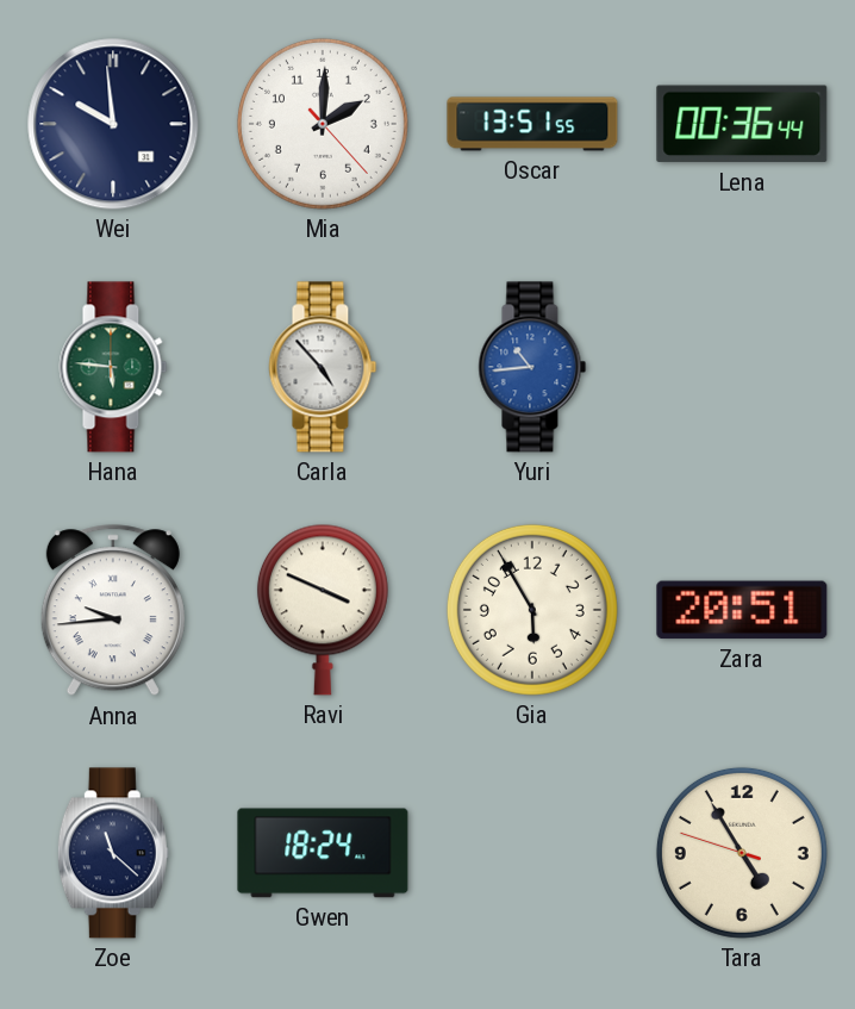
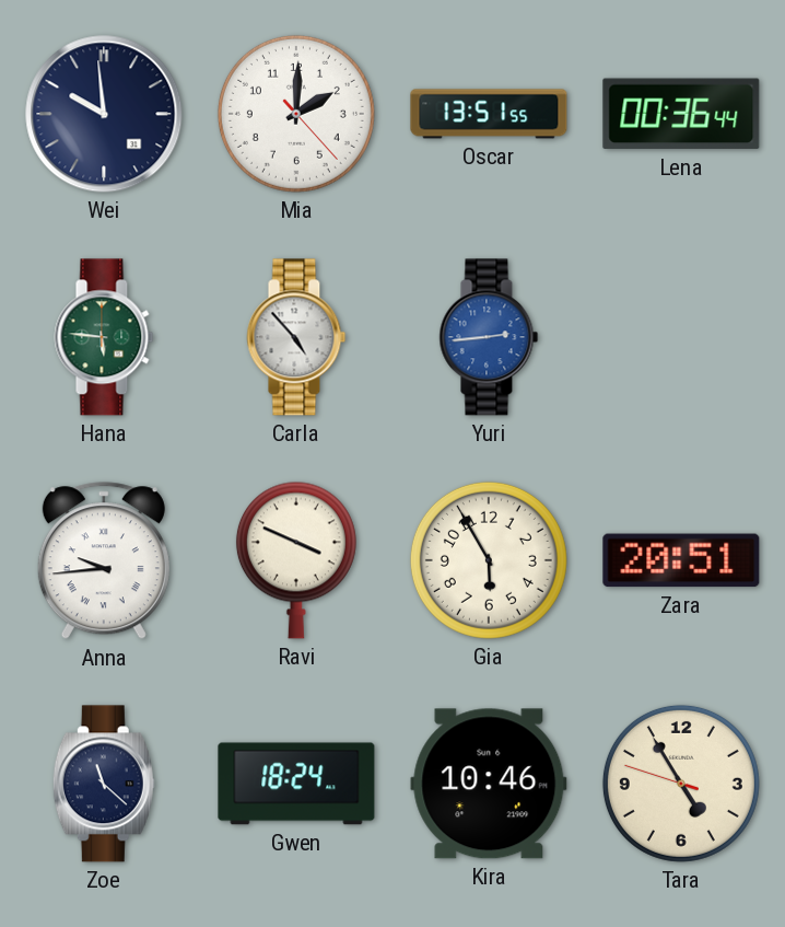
Yuri: 10:44 -> 2:44 (489, 337)
Kira: none -> 10:46 (489, 784)
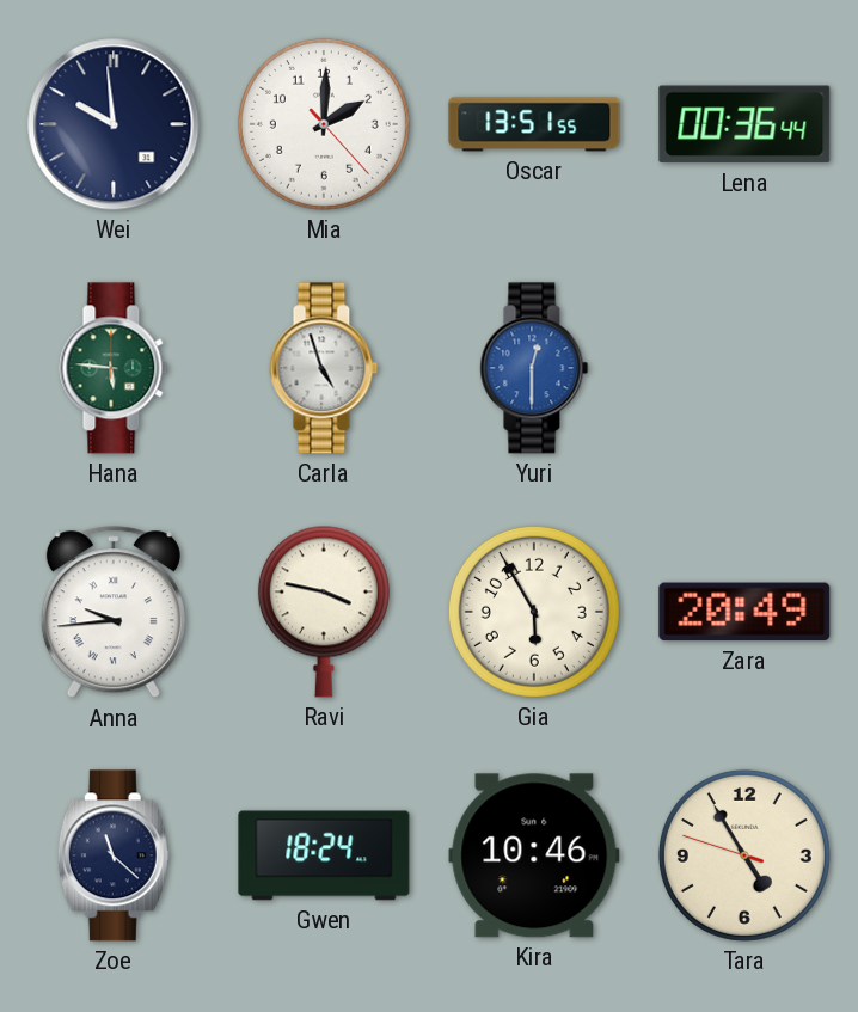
Carla: 4:53 -> 4:57 (324, 368)
Yuri: 2:44 -> 12:30 (534, 368)
Ravi: 3:49 -> 3:47 (324, 612)
Zara: 20:51 -> 20:49 (744, 612)
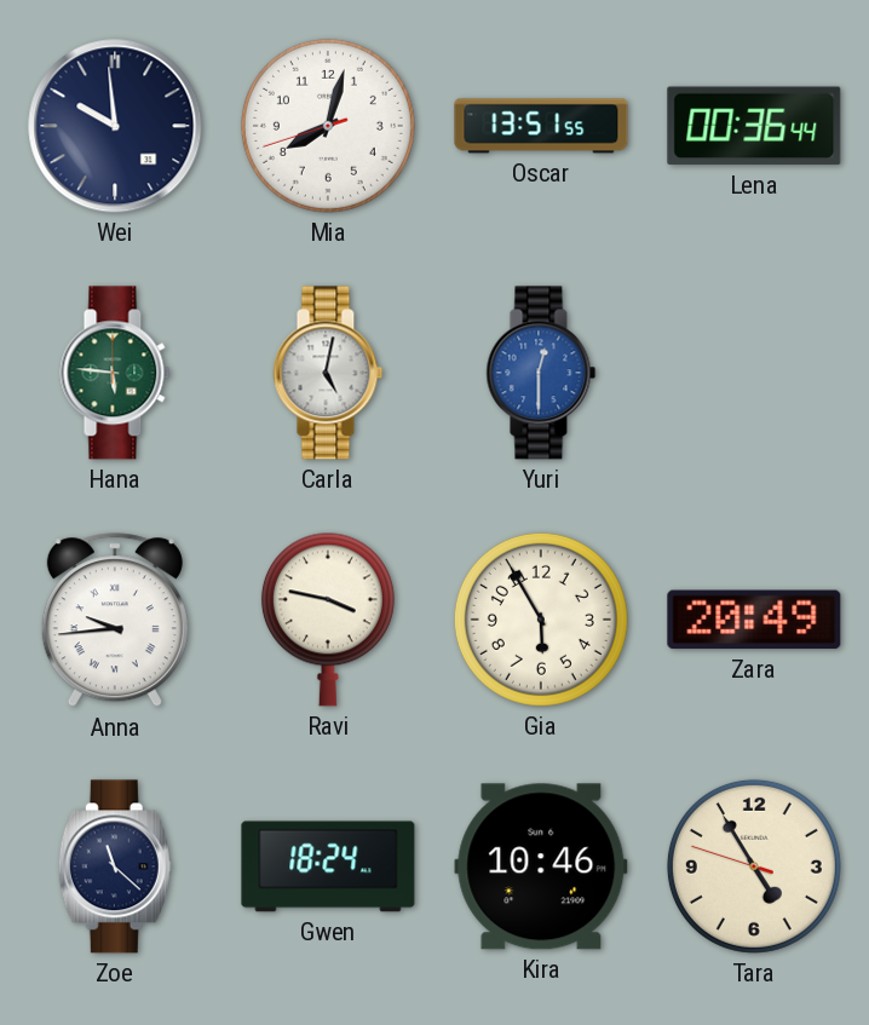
Mia: 2:00 -> 8:02 (328, 126)
Carla: 4:57 -> 5:02 (328, 373)
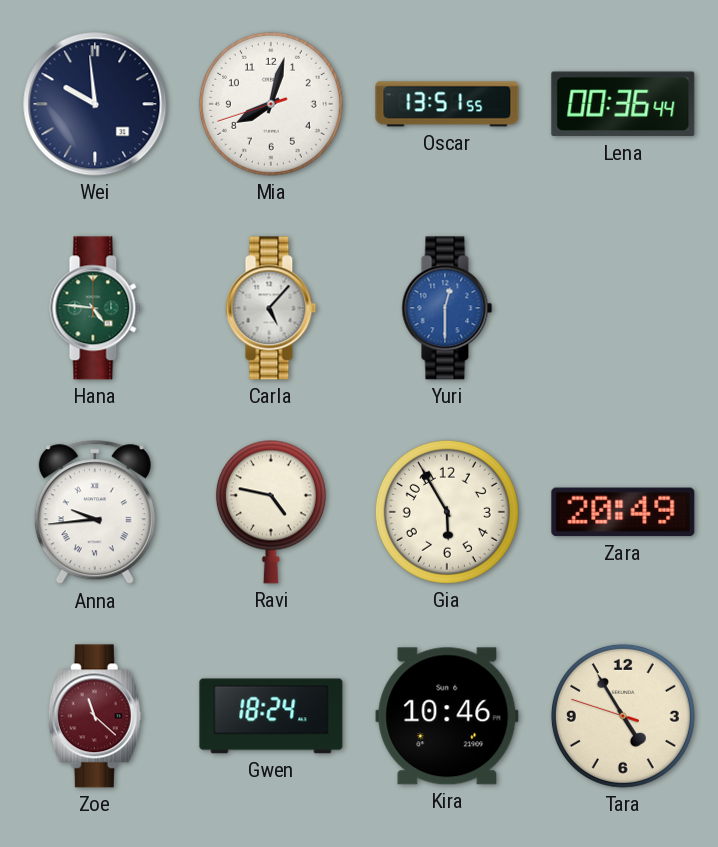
Hana: 5:46 -> 4:46 (95, 308)
Carla: 5:02 -> 5:07 (271, 308)
Ravi: 3:47 -> 4:47 (271, 512)
Zoe dial: navy -> burgundy (95, 716)
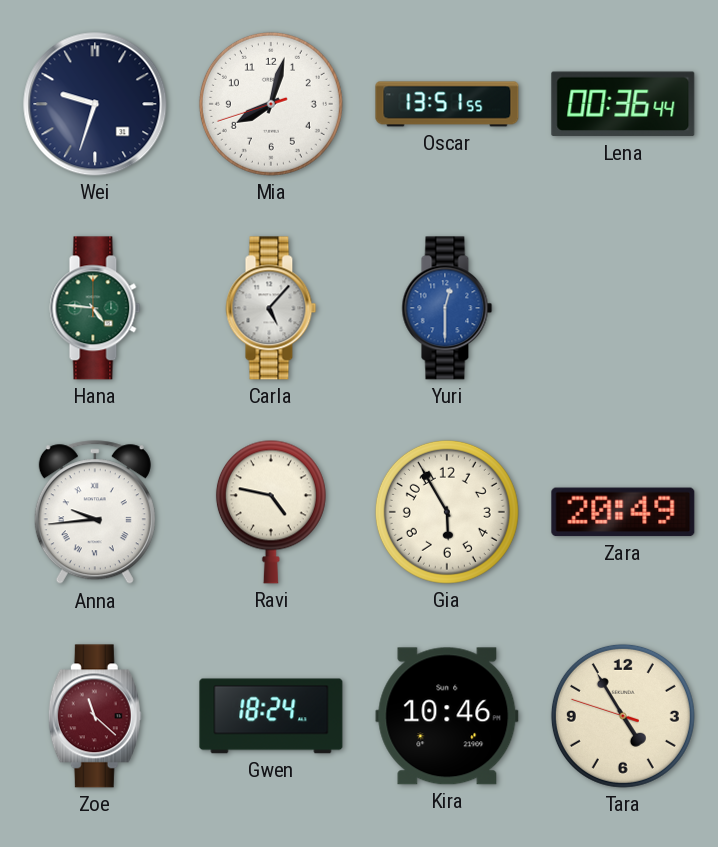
Wei: 9:59 -> 9:33 (95, 104)
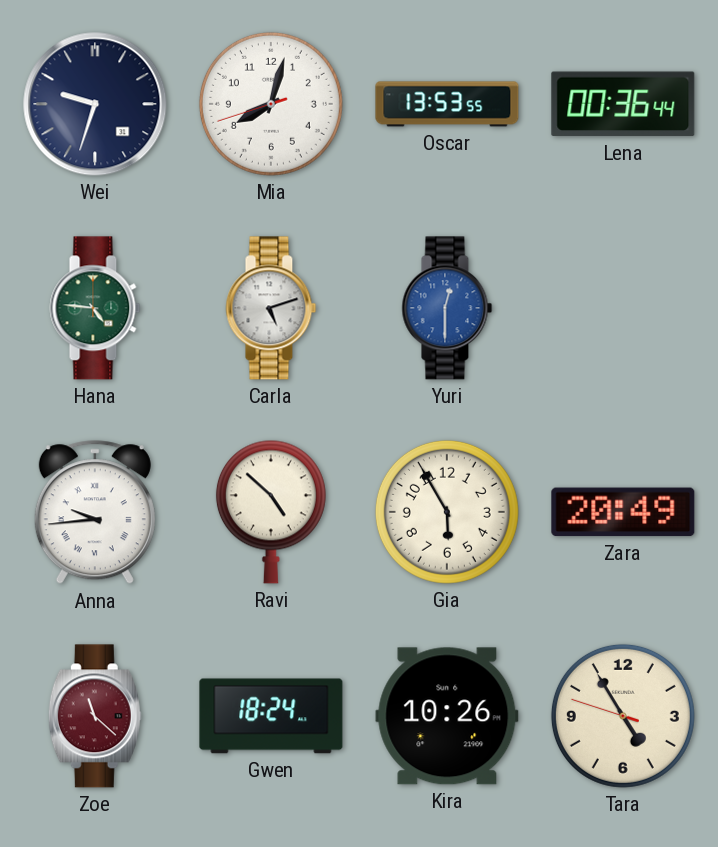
Oscar: 13:51 -> 13:53 (447, 104)
Carla: 5:07 -> 5:12 (271, 308)
Ravi: 4:47 -> 4:52 (271, 512)
Kira: 10:46 -> 10:26 (447, 716)
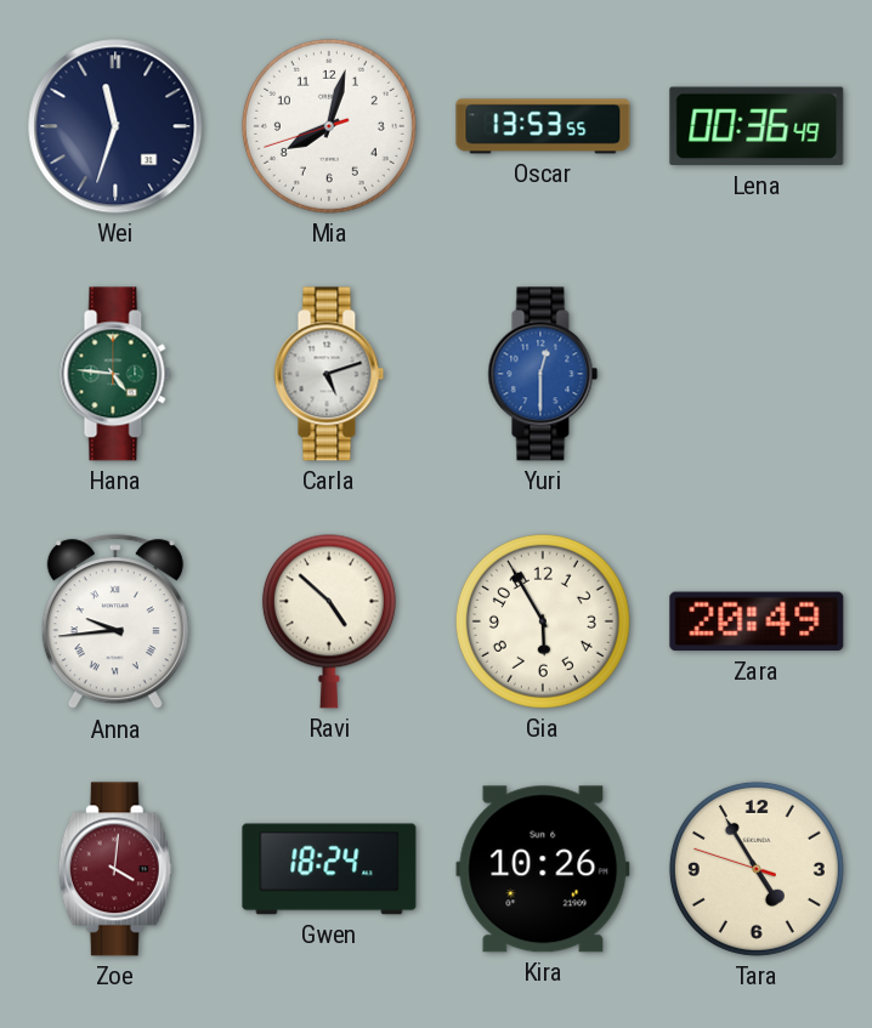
Wei: 9:33 -> 11:33 (115, 126)
Lena: 00:36:44 -> 00:36:49 (757, 126)
Zoe: 11:22 -> 4:01 (115, 869)
